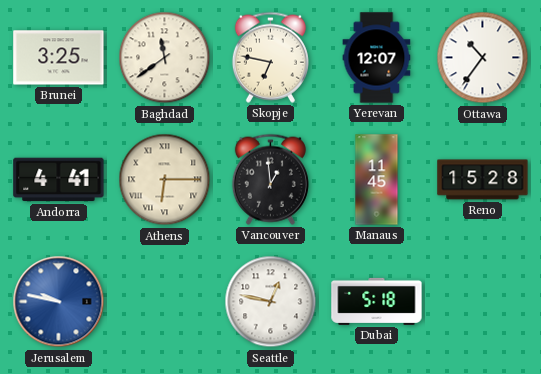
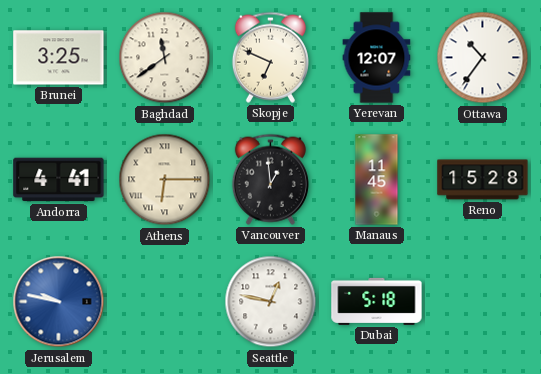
Skopje: 6:47 -> 6:49 (270, 57)
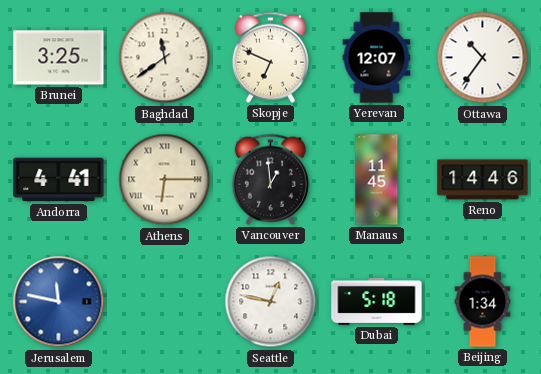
Reno: 15:28 -> 14:46 (483, 180)
Jerusalem: 9:47 -> 11:47 (59, 302)
Beijing: none -> 1:34 (483, 302)
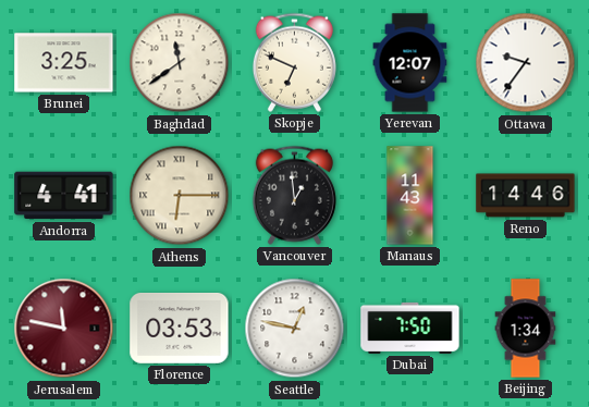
Ottawa: 10:36 -> 9:36 (526, 63)
Manaus: 11:45 -> 11:43 (410, 196)
Jerusalem dial: blue -> burgundy (64, 329)
Florence: none -> 03:53 (180, 329)
Dubai: 5:18 -> 7:50 (410, 328)
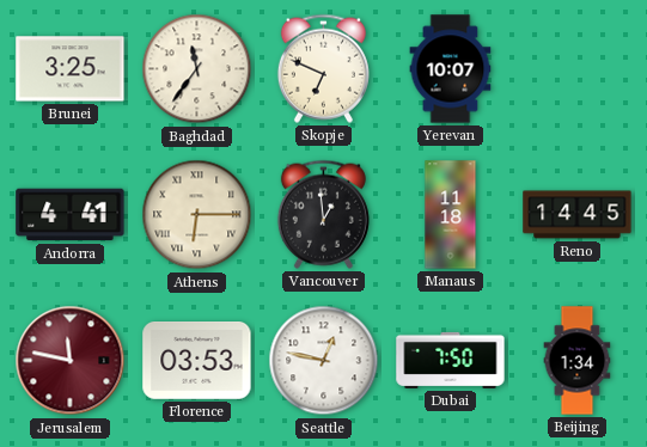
Baghdad: 11:39 -> 11:36 (197, 69)
Yerevan: 12:07 -> 10:07 (451, 69)
Ottawa: 9:36 -> none (526, 63)
Manaus: 11:43 -> 11:18 (451, 215)
Reno: 14:46 -> 14:45 (578, 215)
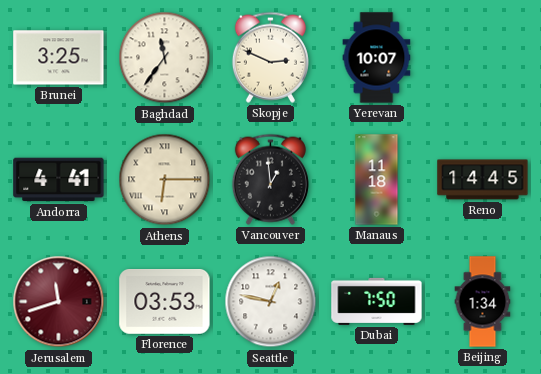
Skopje: 6:49 -> 2:49 (270, 57)
Jerusalem: 11:47 -> 11:42 (59, 302)
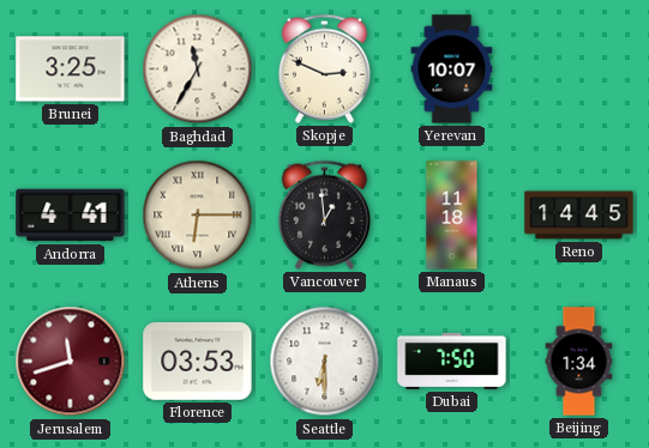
Baghdad: 11:36 -> 11:35 (198, 69)
Seattle: 12:47 -> 6:30 (325, 362)
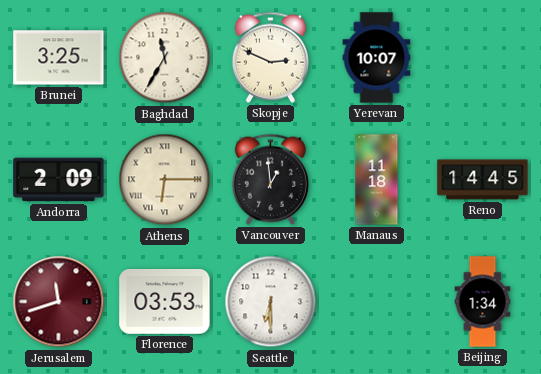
Andorra: 4:41 -> 2:09 (59, 180)
Dubai: 7:50 -> none (452, 361)
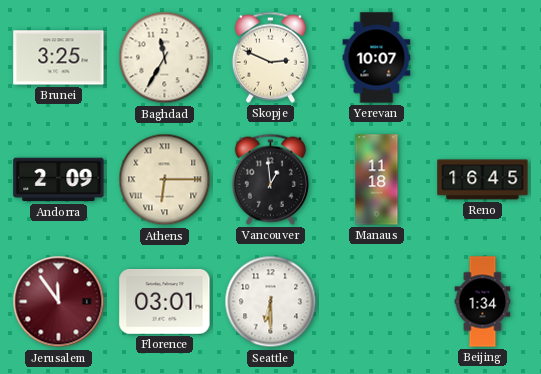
Reno: 14:45 -> 16:45 (483, 180)
Jerusalem: 11:42 -> 11:54 (59, 302)
Florence: 03:53 -> 03:01 (165, 302)
